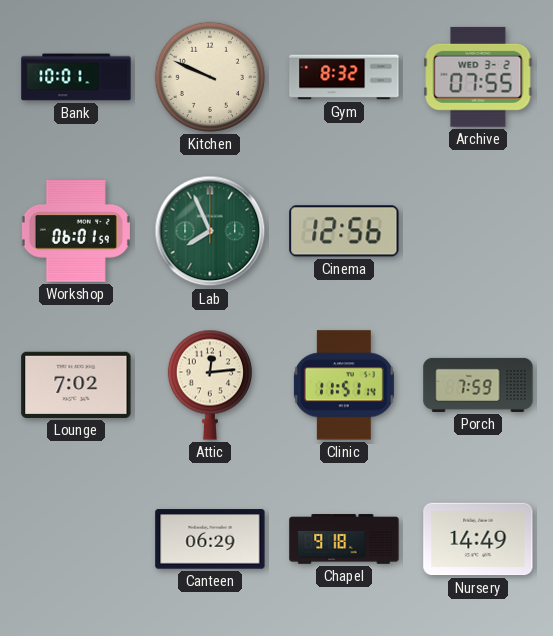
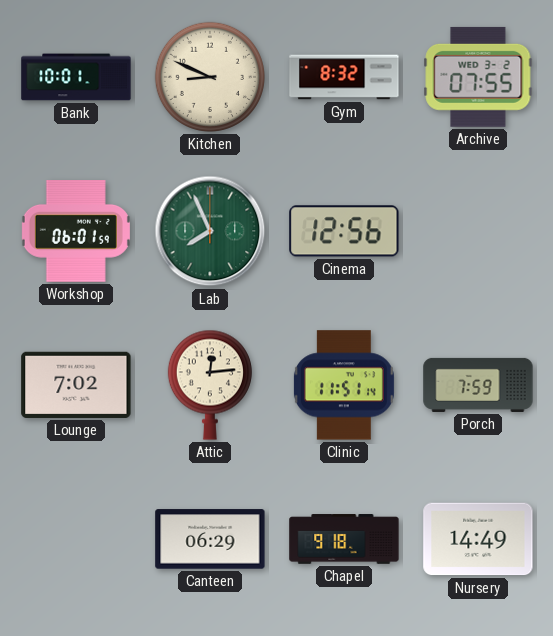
Kitchen: 9:49 -> 8:49 (210, 77)
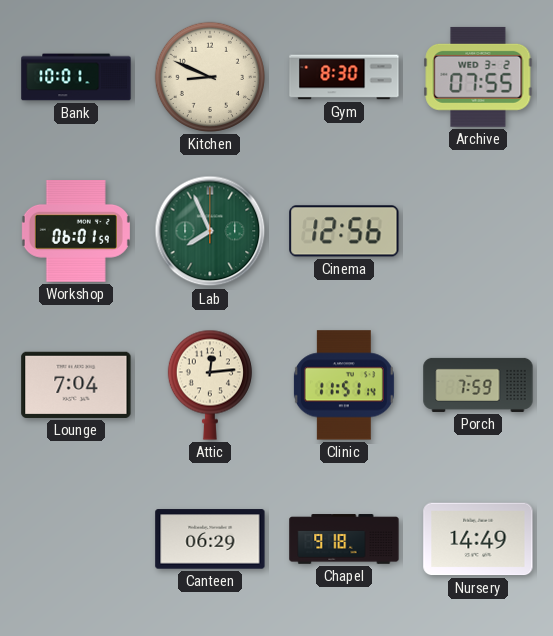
Gym: 8:32 -> 8:30 (344, 77)
Lounge: 7:02 -> 7:04 (76, 385)
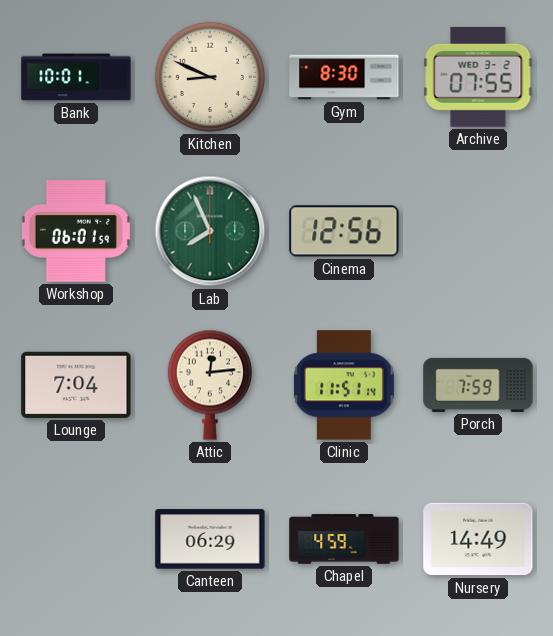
Chapel: 9:18 -> 4:59 (344, 539)
